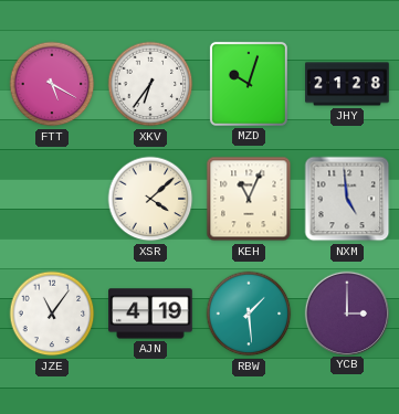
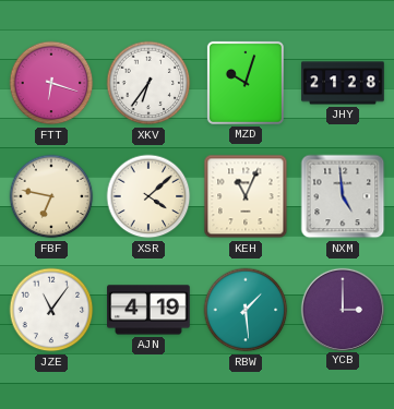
FTT: 5:20 -> 6:18 (51, 83)
FBF: none -> 6:47 (51, 196)
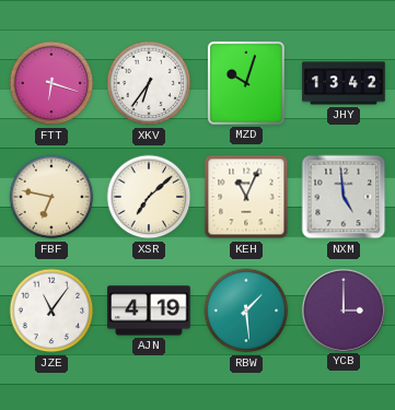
JHY: 21:28 -> 13:42 (344, 83)
XSR: 4:08 -> 7:08 (149, 197)
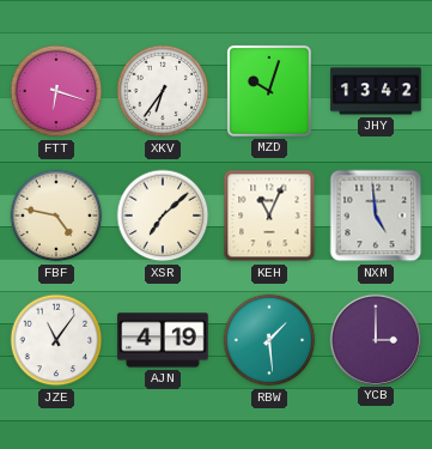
FBF: 6:47 -> 4:47 (56, 216)
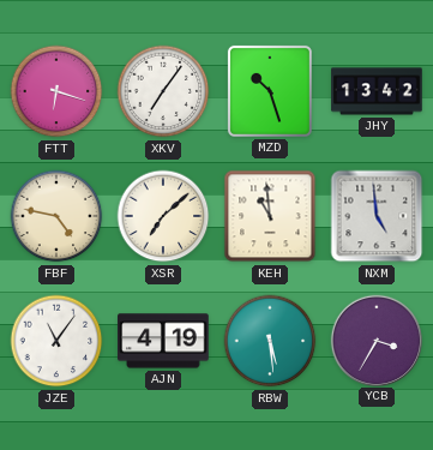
XKV: 6:36 -> 7:06 (163, 91)
MZD: 10:03 -> 10:27 (270, 91)
KEH: 11:04 -> 10:59 (270, 216)
RBW: 1:29 -> 5:29 (270, 341)
YCB: 3:00 -> 3:35 (375, 340)
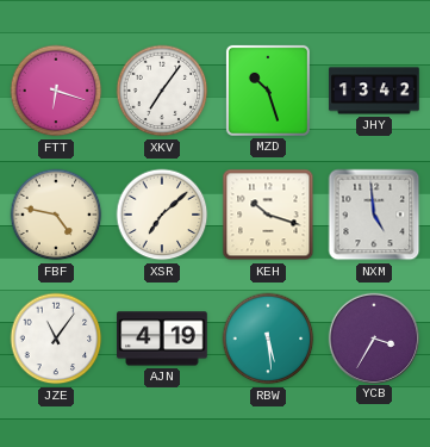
KEH: 10:59 -> 10:18 (268, 215)
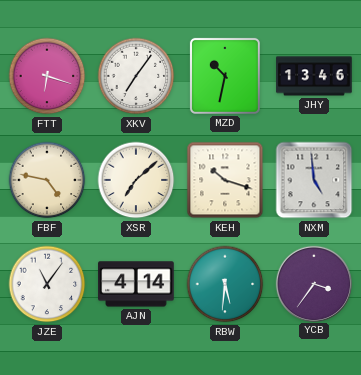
MZD: 10:27 -> 10:32 (225, 76)
JHY: 13:42 -> 13:46 (314, 76)
AJN: 4:19 -> 4:14 (136, 284)
RBW: 5:29 -> 5:31 (225, 284)
YCB: 3:35 -> 3:36 (313, 283)
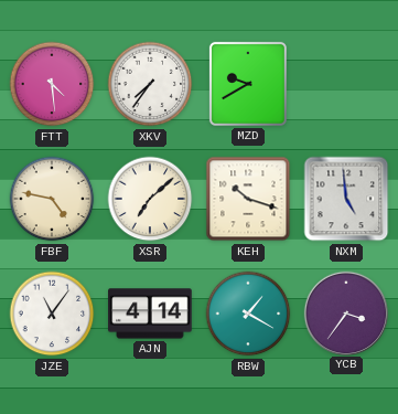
FTT: 6:18 -> 4:29 (52, 84)
XKV: 7:06 -> 7:36 (150, 84)
MZD: 10:32 -> 9:40 (248, 84)
JHY: 13:46 -> none (314, 76)
RBW: 5:31 -> 1:20 (248, 314)
